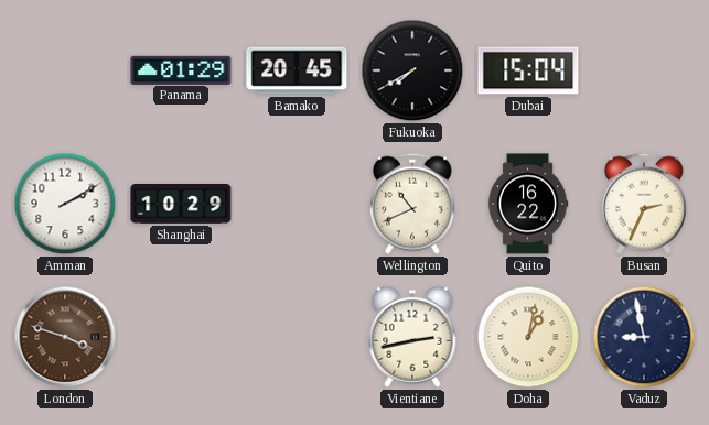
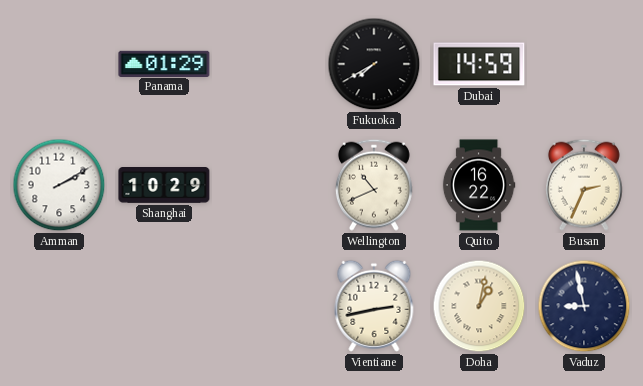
Bamako: 20:45 -> none (297, 70)
Dubai: 15:04 -> 14:59 (479, 64)
London: 3:48 -> none (65, 337)
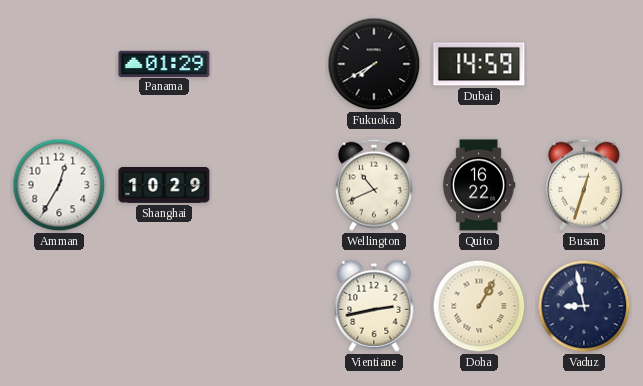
Amman: 2:10 -> 12:35 (59, 185)
Busan: 2:34 -> 12:33 (584, 185)
Doha: 1:02 -> 1:05 (479, 306)
